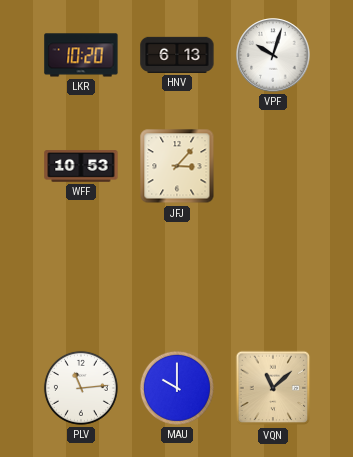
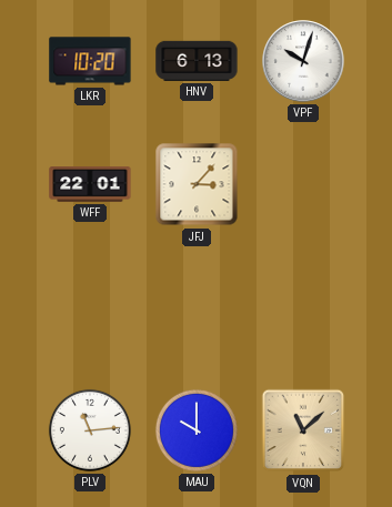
WFF: 10:53 -> 22:01 (90, 184)
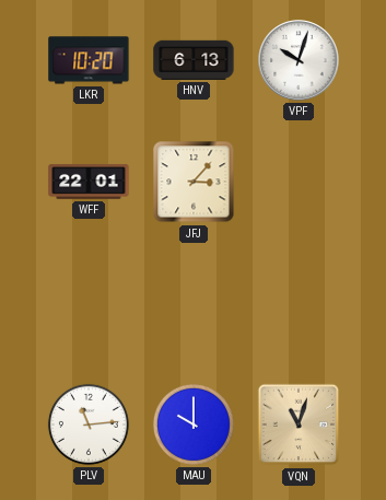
VQN: 11:08 -> 11:03 (299, 425)
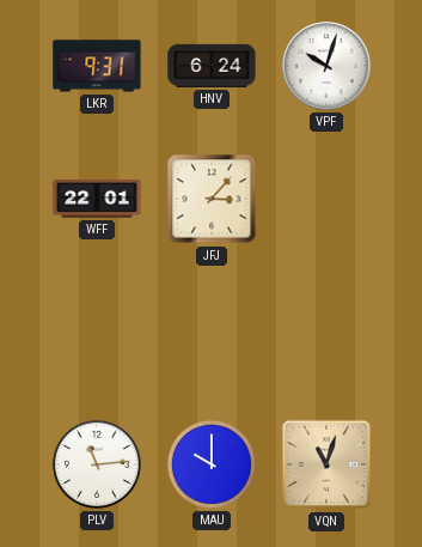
LKR: 10:20 -> 9:31 (97, 66)
HNV: 6:13 -> 6:24 (212, 66)
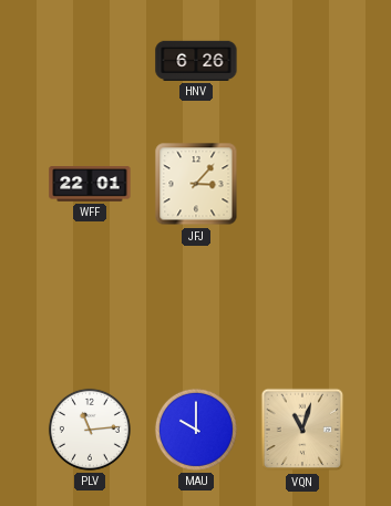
LKR: 9:31 -> none (97, 66)
HNV: 6:24 -> 6:26 (196, 61)
VPF: 10:03 -> none (326, 66)
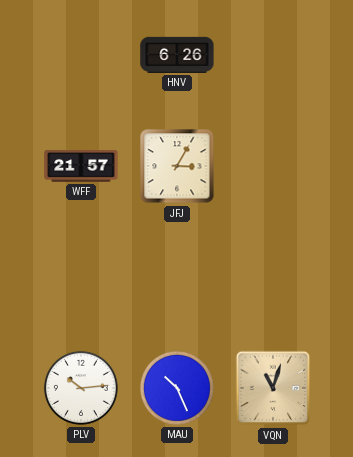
WFF: 22:01 -> 21:57 (81, 166)
JFJ: 3:07 -> 3:05 (177, 166)
PLV: 11:14 -> 10:14 (81, 388)
MAU: 10:00 -> 10:26 (177, 388)
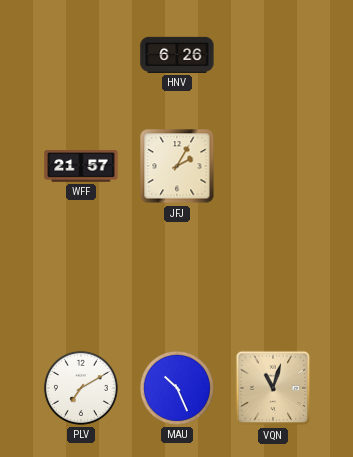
JFJ: 3:05 -> 2:05 (177, 166)
PLV: 10:14 -> 7:10 (81, 388)
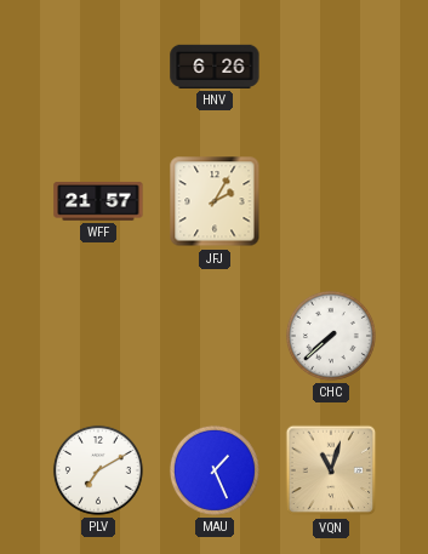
CHC: none -> 7:38 (331, 336)
MAU: 10:26 -> 1:26 (215, 470)
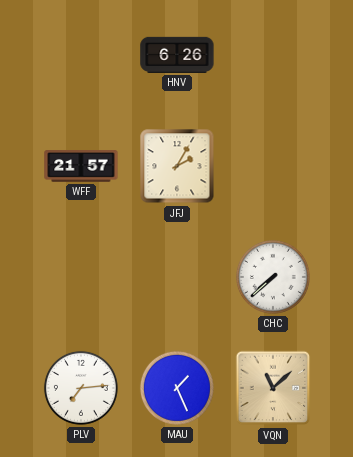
PLV: 7:10 -> 7:14 (81, 388)
VQN: 11:03 -> 11:08 (273, 388)
